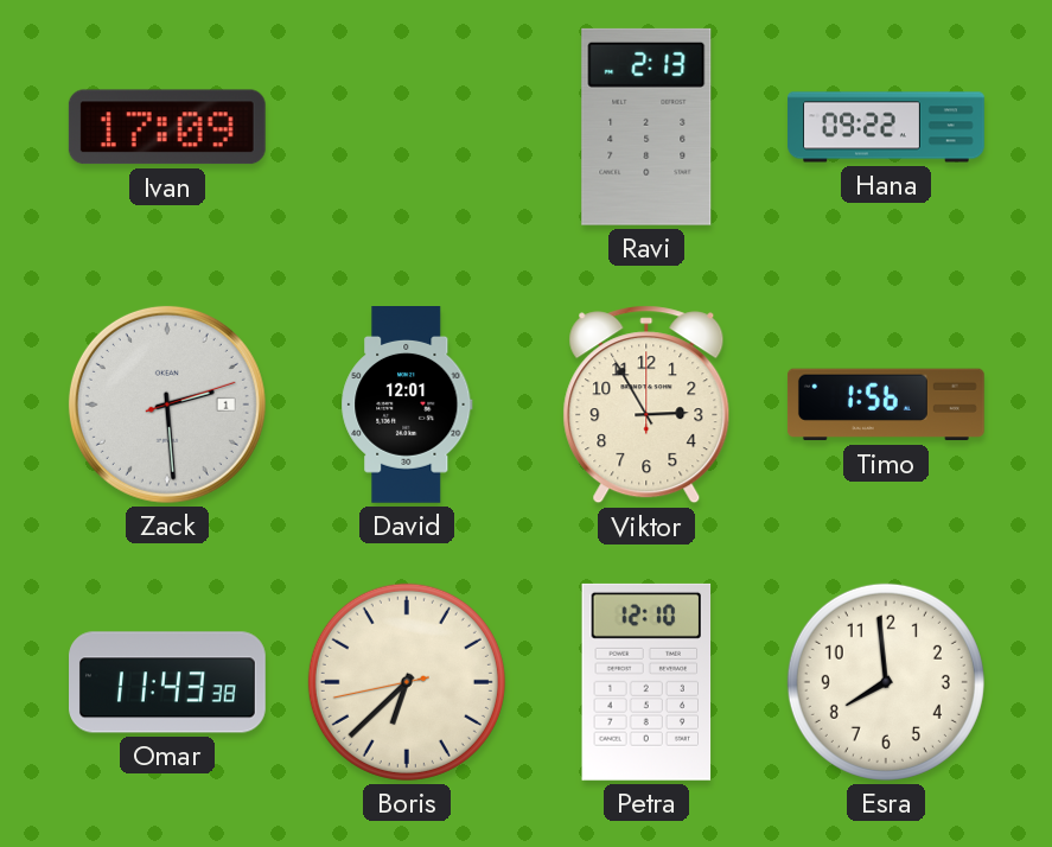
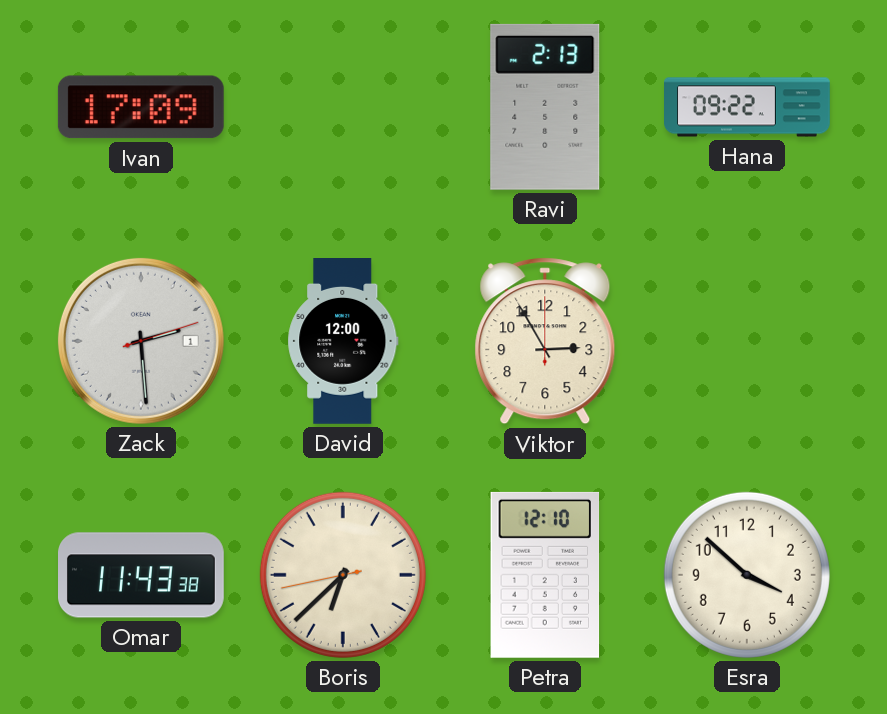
David: 12:01 -> 12:00 (343, 342)
Timo: 1:56 -> none (886, 405)
Esra: 7:59 -> 3:52 (747, 575)
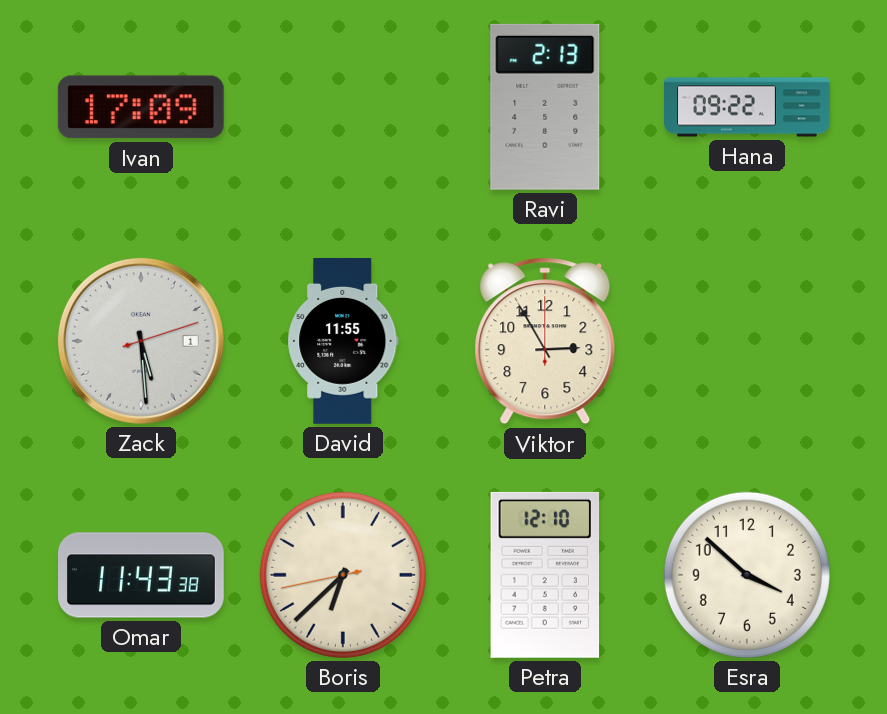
Zack: 2:29 -> 5:29 (141, 341)
David: 12:00 -> 11:55 (343, 342)
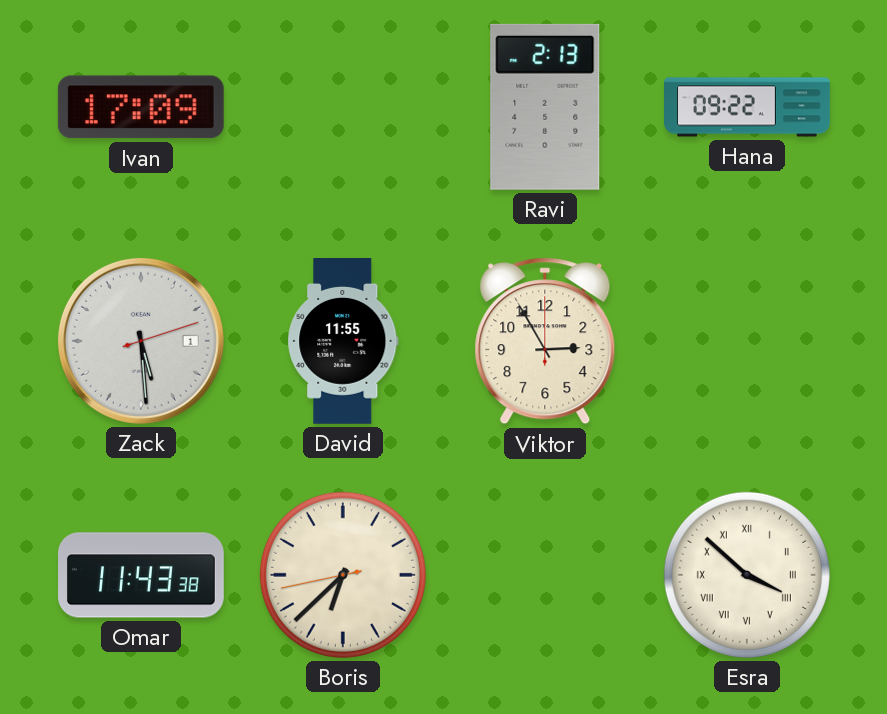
Petra: 12:10 -> none (545, 575)
Esra numerals: Arabic -> Roman (747, 575)
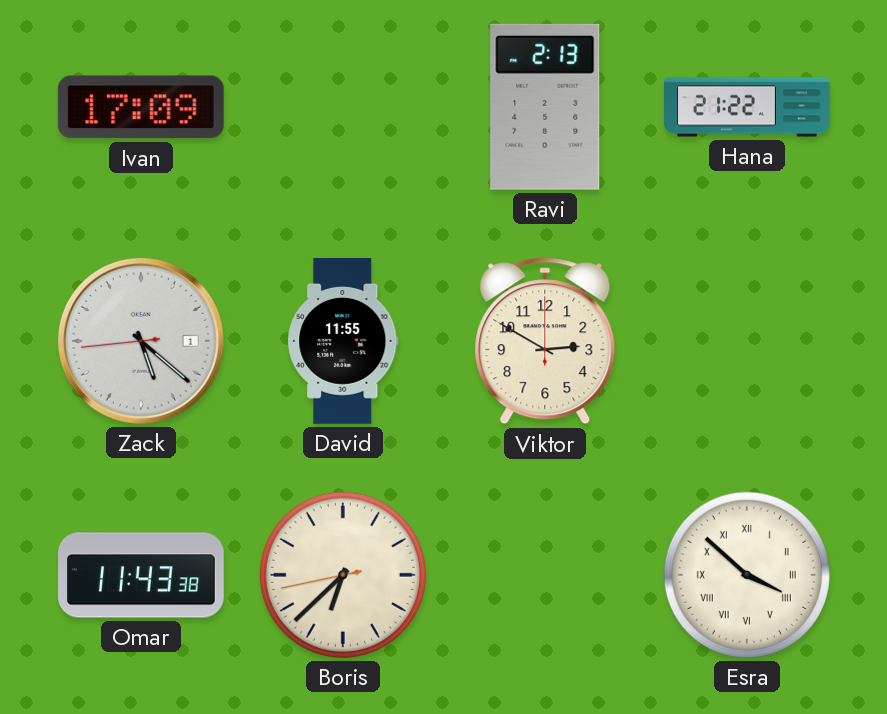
Hana: 09:22 -> 21:22 (748, 107)
Zack: 5:29 -> 5:21 (141, 341)
Viktor: 2:55 -> 2:50 (545, 341)
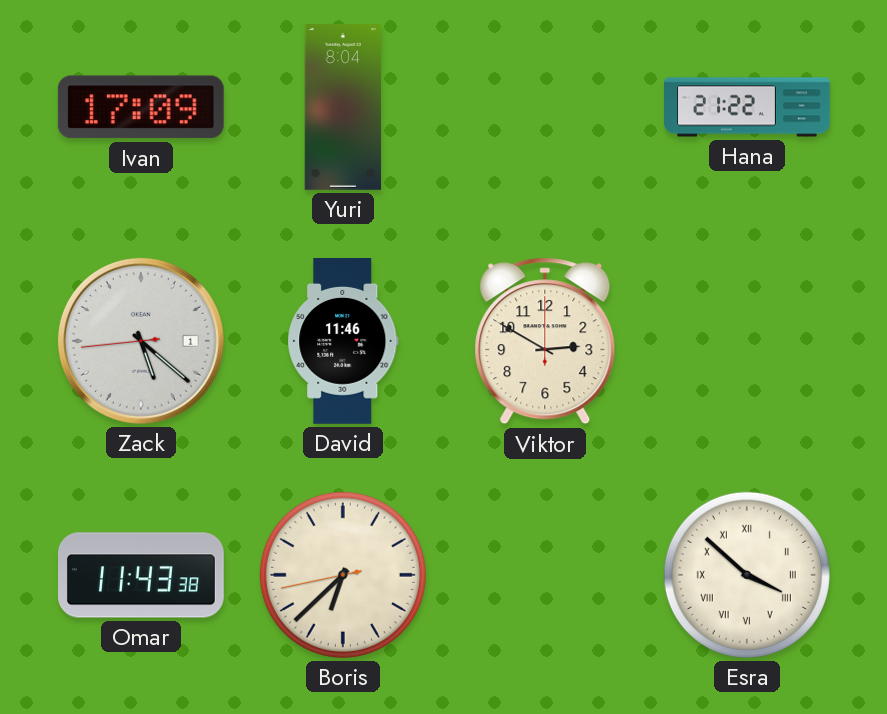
Yuri: none -> 8:04 (342, 108)
Ravi: 2:13 -> none (545, 107)
David: 11:55 -> 11:46 (343, 342)
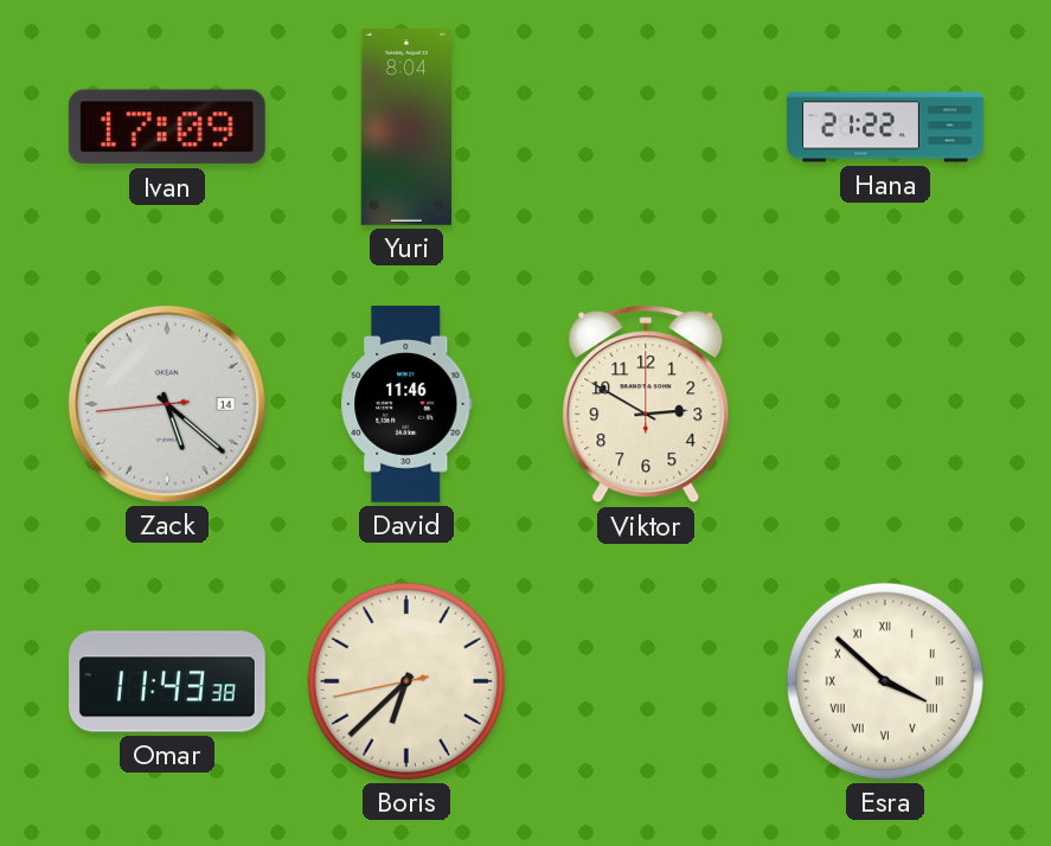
Zack date: 1 -> 14 (167, 404)
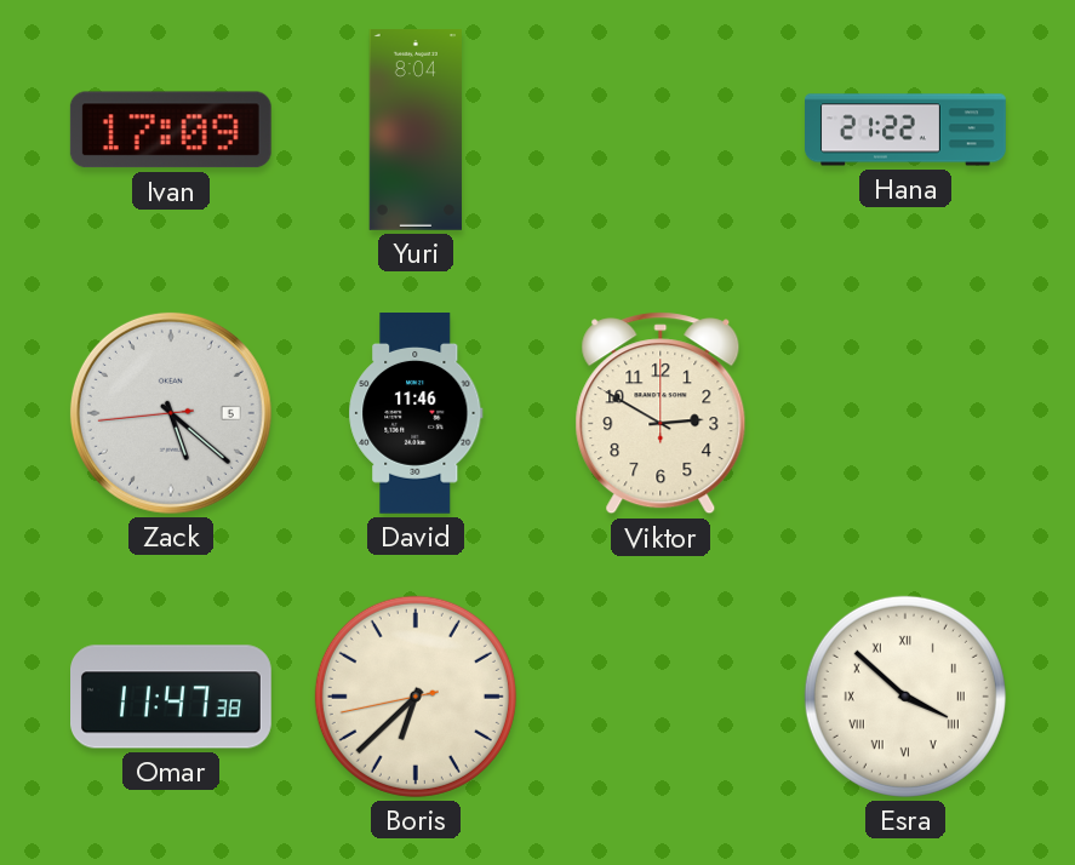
Zack date: 14 -> 5 (171, 413)
Omar: 11:43 -> 11:47 (172, 697)
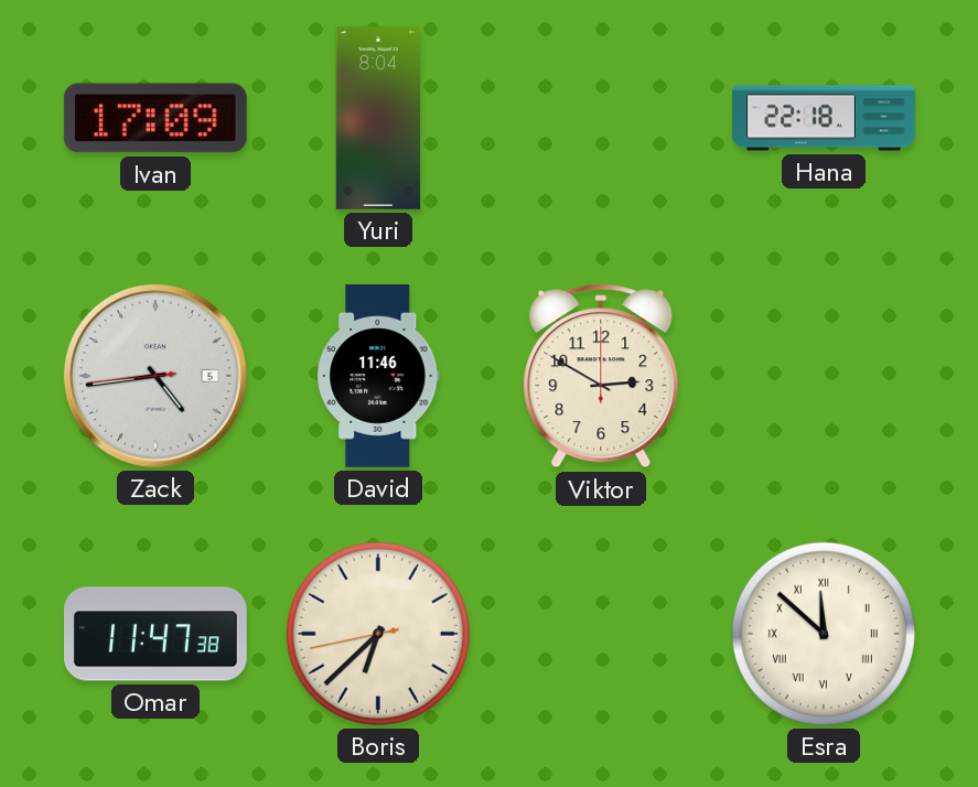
Hana: 21:22 -> 22:18 (825, 118)
Zack: 5:21 -> 4:43 (155, 376)
Esra: 3:52 -> 11:52 (824, 634)
